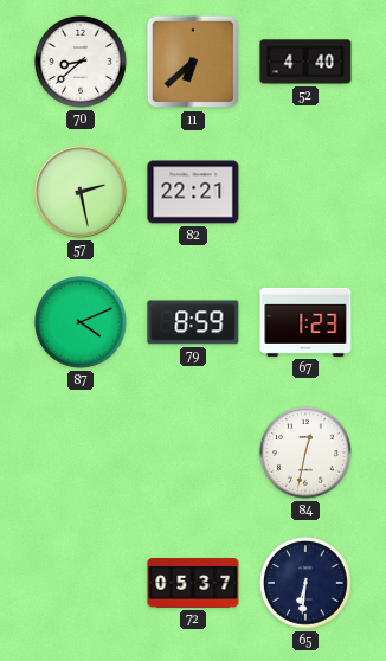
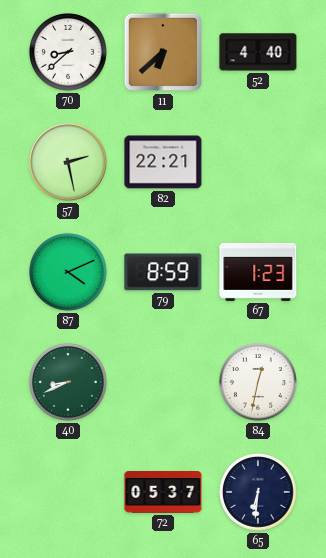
40: none -> 8:41 (68, 382)
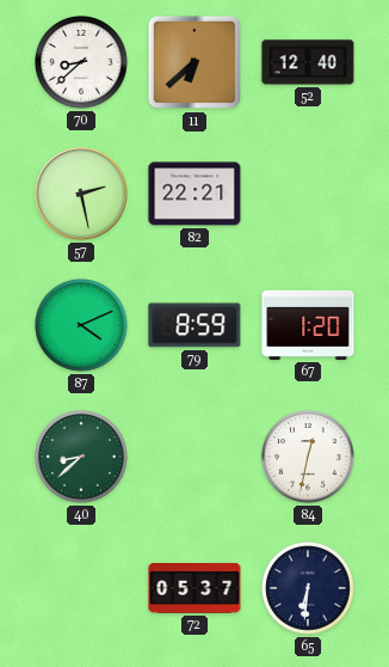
52: 4:40 -> 12:40 (308, 62)
67: 1:23 -> 1:20 (308, 325)
40: 8:41 -> 8:38 (81, 457)
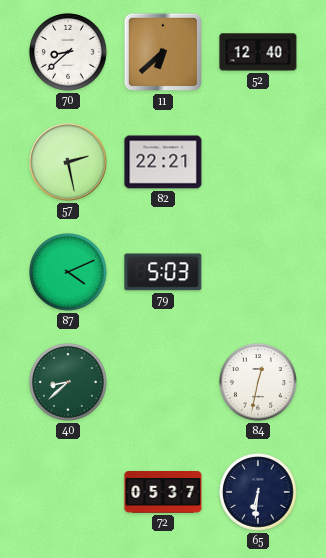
79: 8:59 -> 5:03 (163, 272)
67: 1:20 -> none (308, 325)
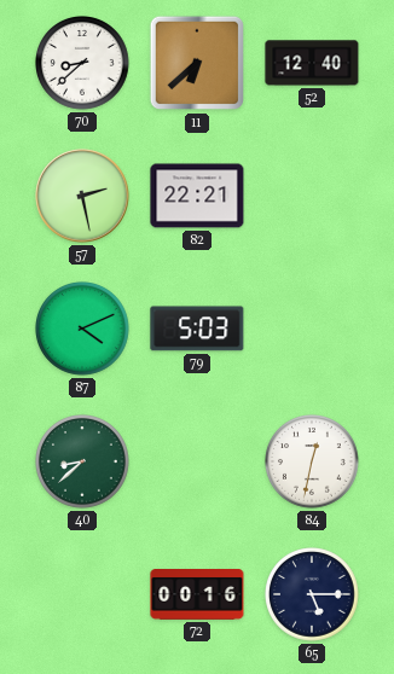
72: 05:37 -> 00:16 (197, 595)
65: 6:31 -> 5:15 (312, 594)
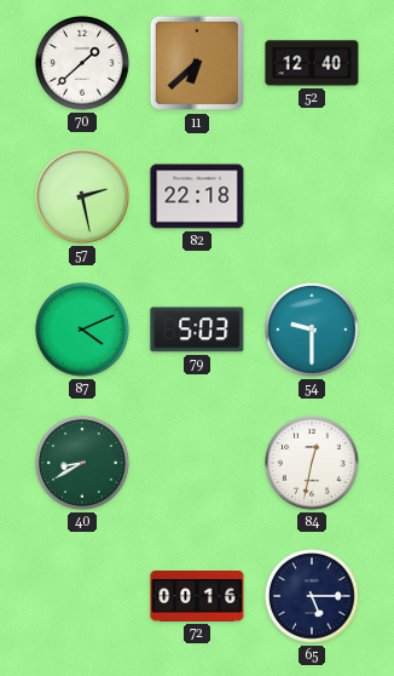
70: 8:38 -> 1:38 (82, 63)
82: 22:21 -> 22:18 (197, 196)
54: none -> 9:30 (312, 330)
40: 8:38 -> 8:40 (82, 463)
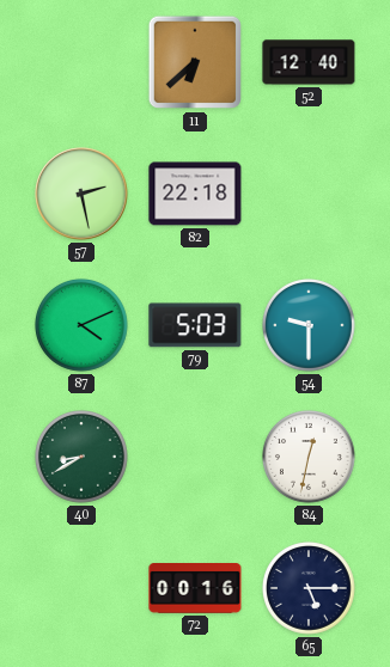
70: 1:38 -> none (82, 63)
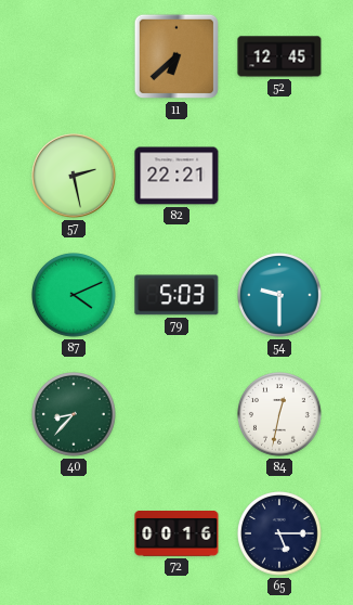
52: 12:40 -> 12:45 (279, 56)
82: 22:18 -> 22:21 (176, 176)
40: 8:40 -> 8:37 (74, 414)
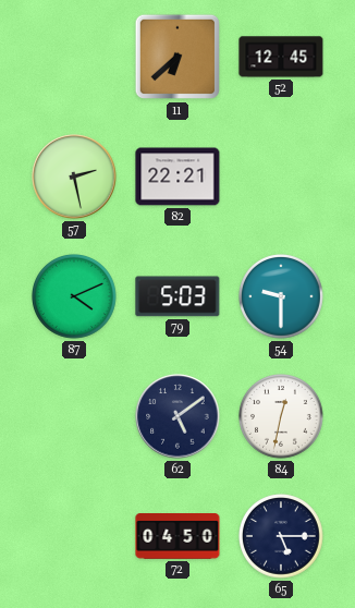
40: 8:37 -> none (74, 414)
62: none -> 5:09 (177, 416)
72: 00:16 -> 04:50 (177, 537)
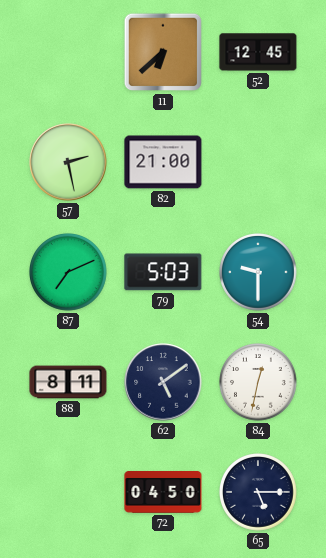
82: 22:21 -> 21:00 (163, 162)
87: 4:11 -> 7:11 (68, 272)
88: none -> 8:11 (68, 382)
